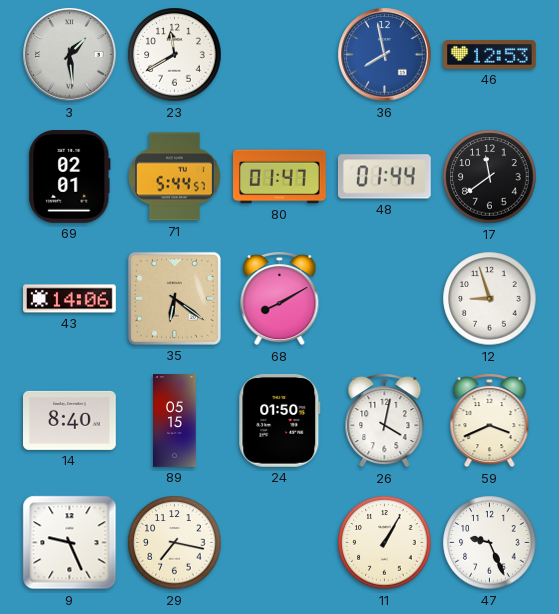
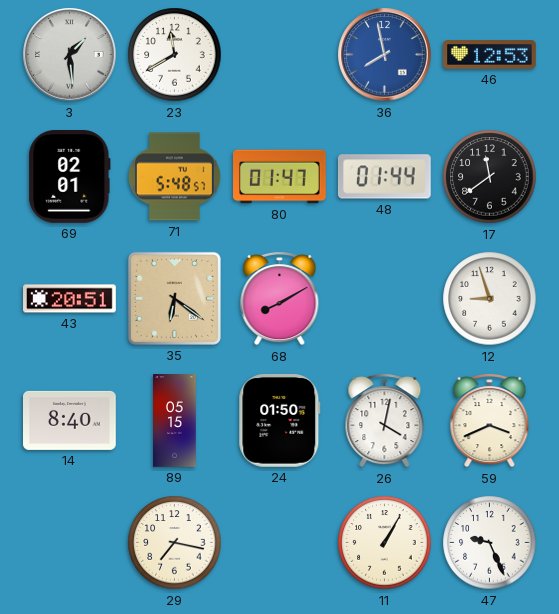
71: 5:44 -> 5:48 (174, 177)
43: 14:06 -> 20:51 (70, 299)
9: 9:26 -> none (70, 543)
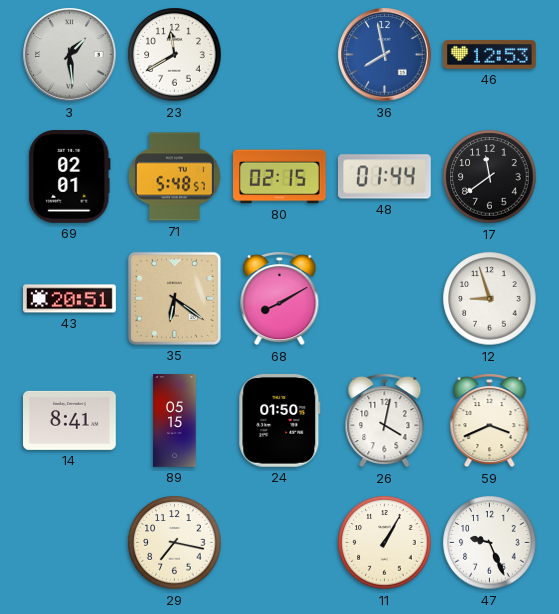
80: 01:47 -> 02:15 (280, 177)
14: 8:40 -> 8:41 (70, 420)
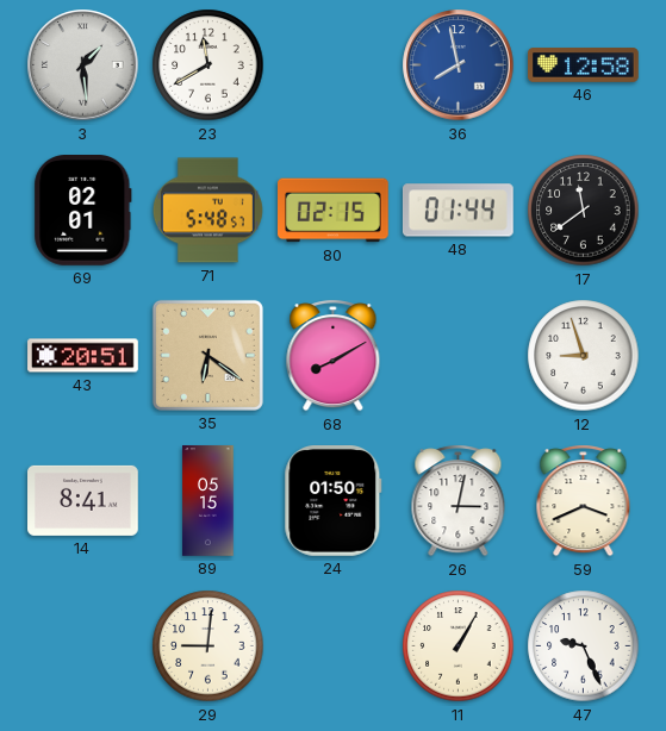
46: 12:53 -> 12:58 (584, 65)
26: 4:02 -> 3:02 (459, 501)
29: 7:17 -> 9:01 (208, 646)
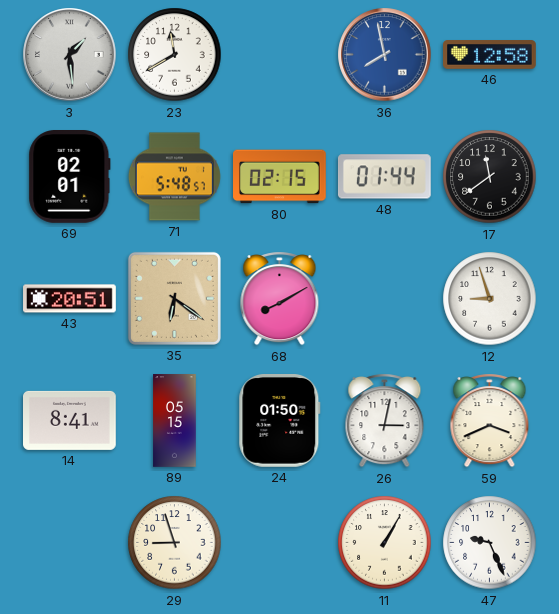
29: 9:01 -> 8:57 (175, 543)
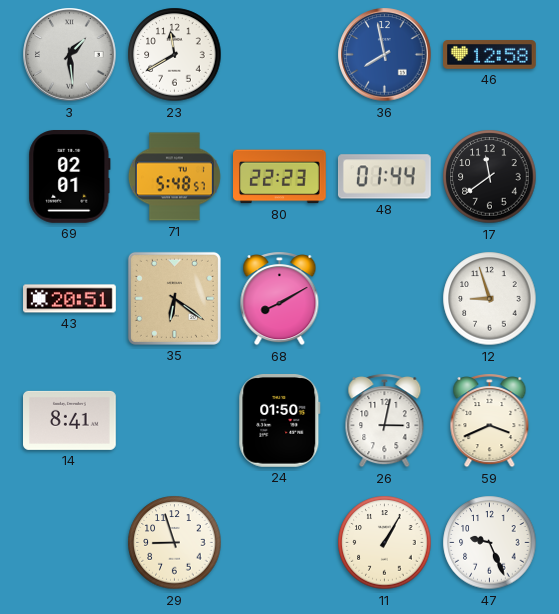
80: 02:15 -> 22:23 (280, 177)
89: 05:15 -> none (175, 421)
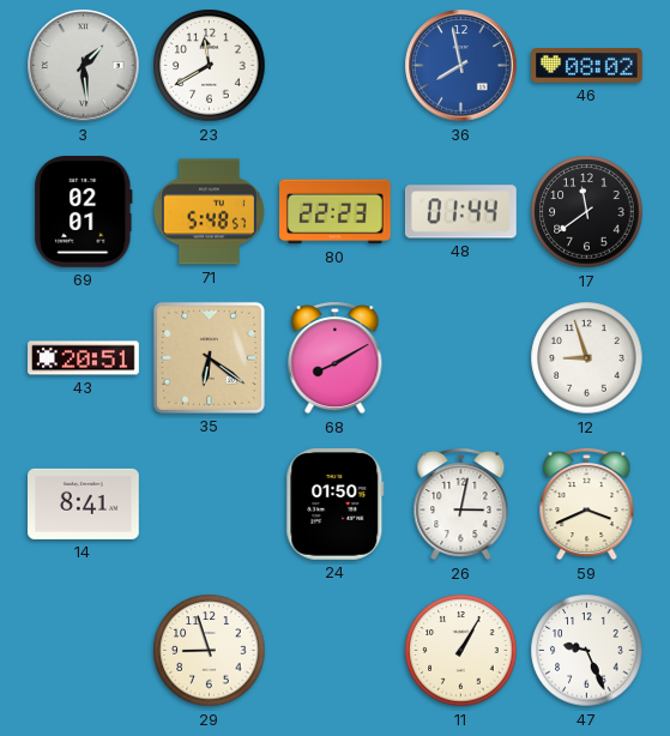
46: 12:58 -> 08:02 (587, 66)
